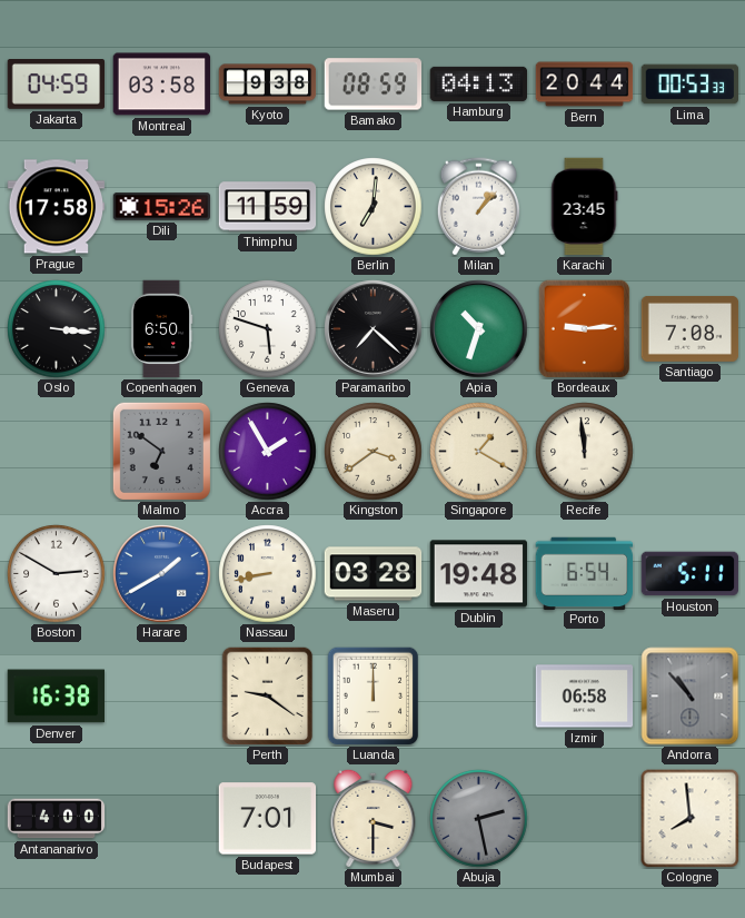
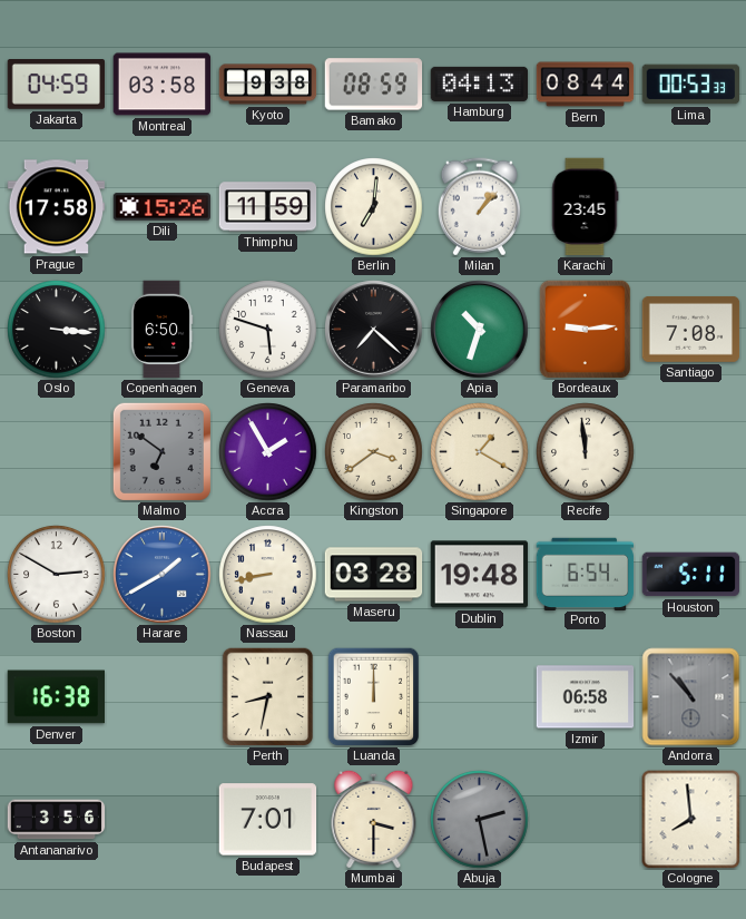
Bern: 20:44 -> 08:44 (586, 85)
Perth: 9:21 -> 8:32 (268, 697)
Antananarivo: 4:00 -> 3:56 (57, 820)
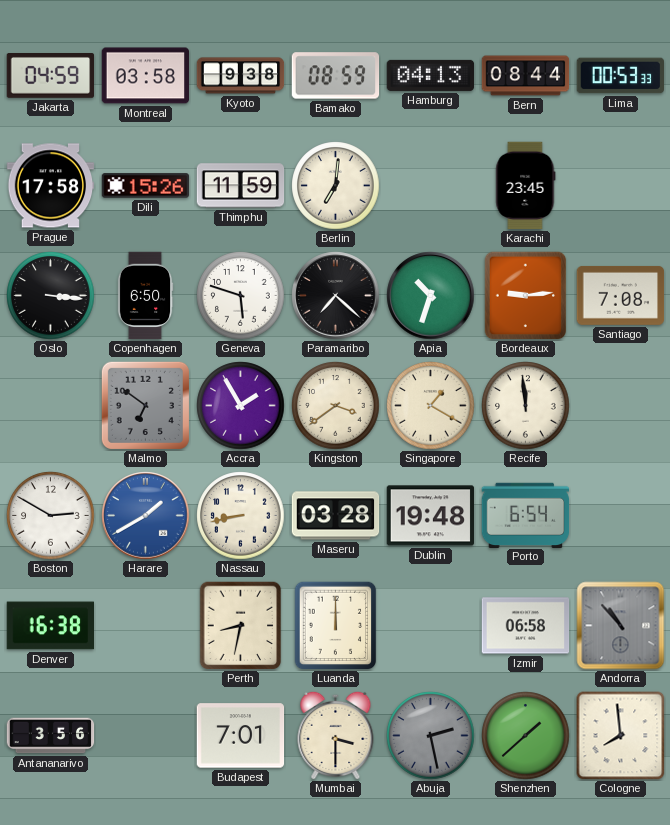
Milan: 1:07 -> none (479, 207)
Houston: 5:11 -> none (691, 575)
Shenzhen: none -> 1:38 (526, 736)
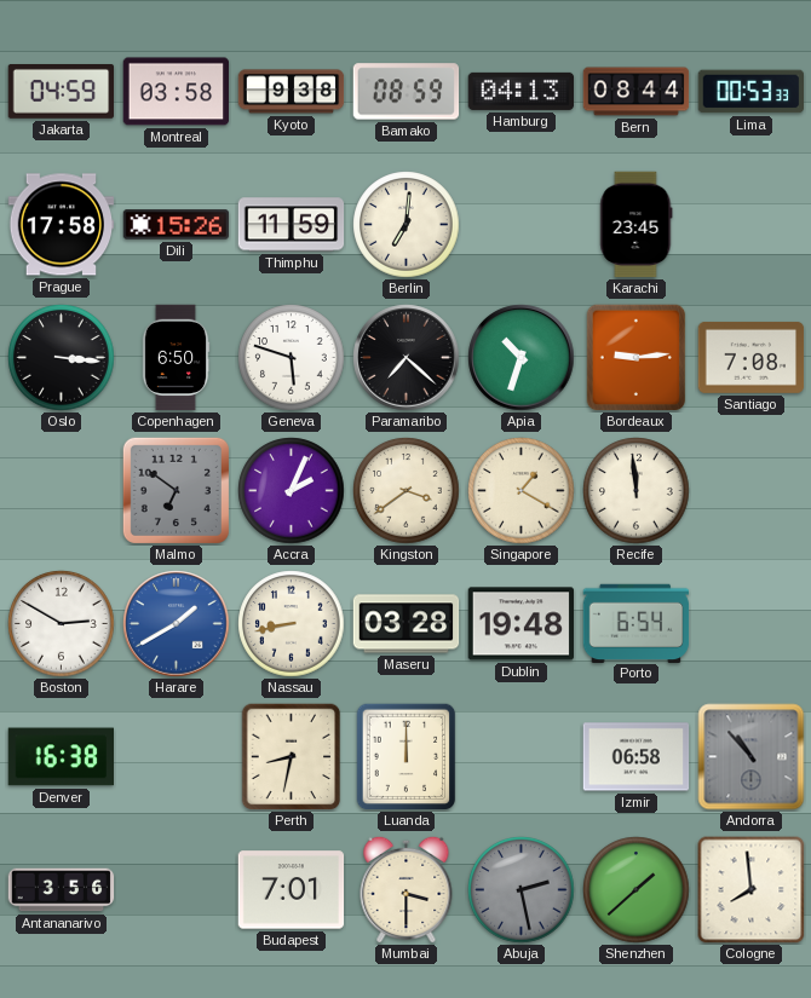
Accra: 1:55 -> 2:04 (292, 491)
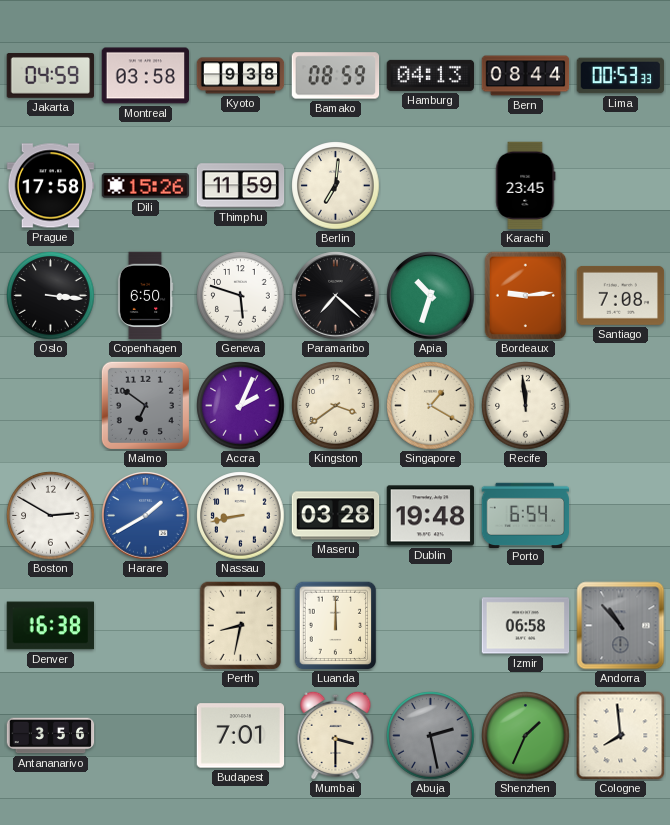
Shenzhen: 1:38 -> 1:34 (526, 736)
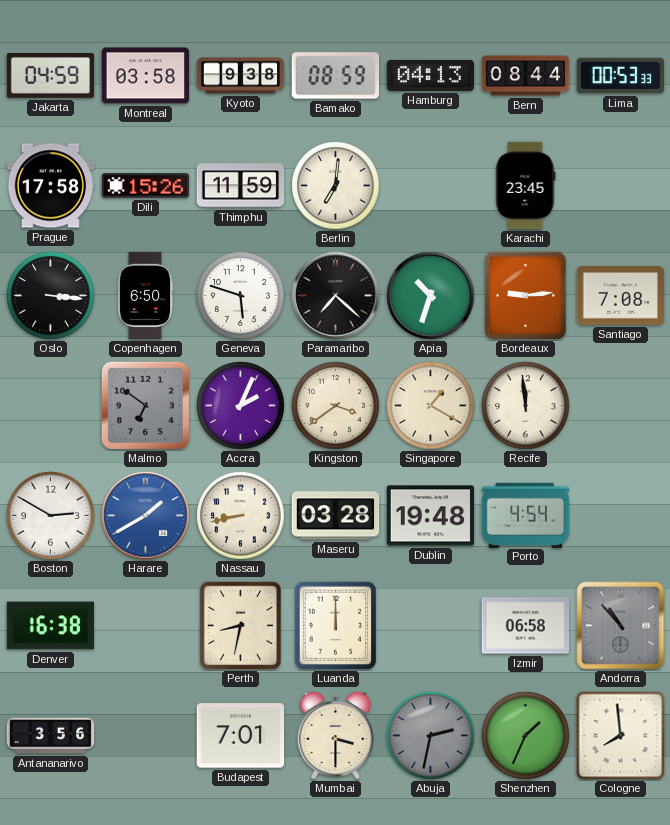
Porto: 6:54 -> 4:54 (526, 515)
Abuja: 2:28 -> 2:32 (431, 736)
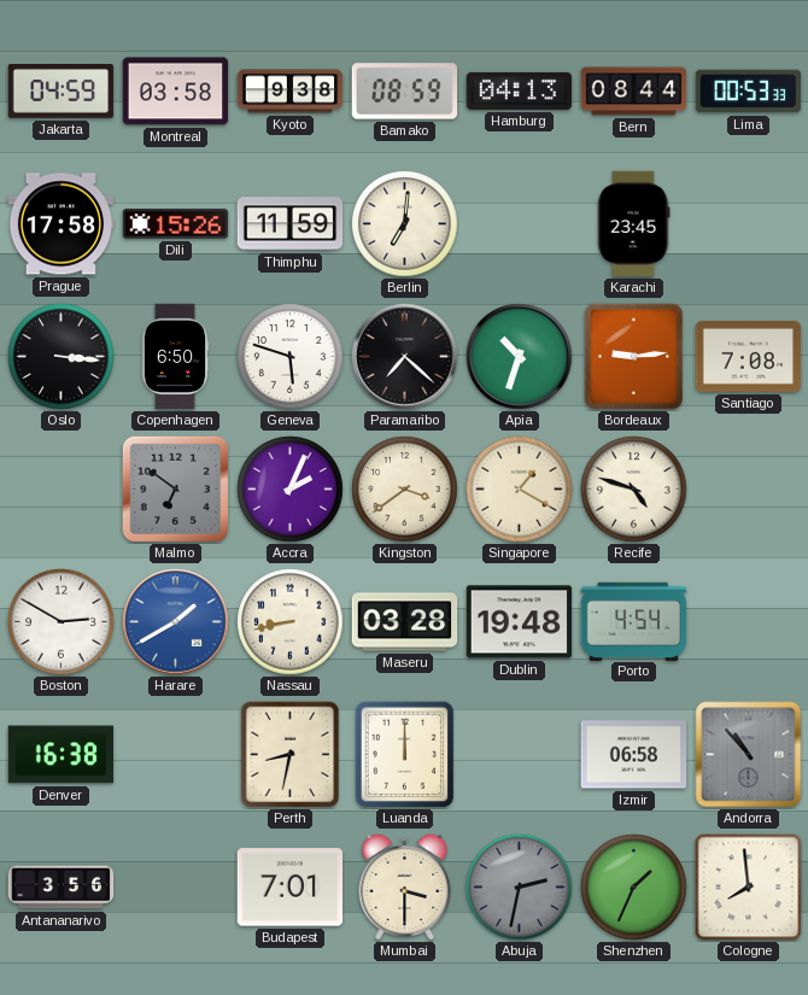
Recife: 11:59 -> 4:48 (634, 490)
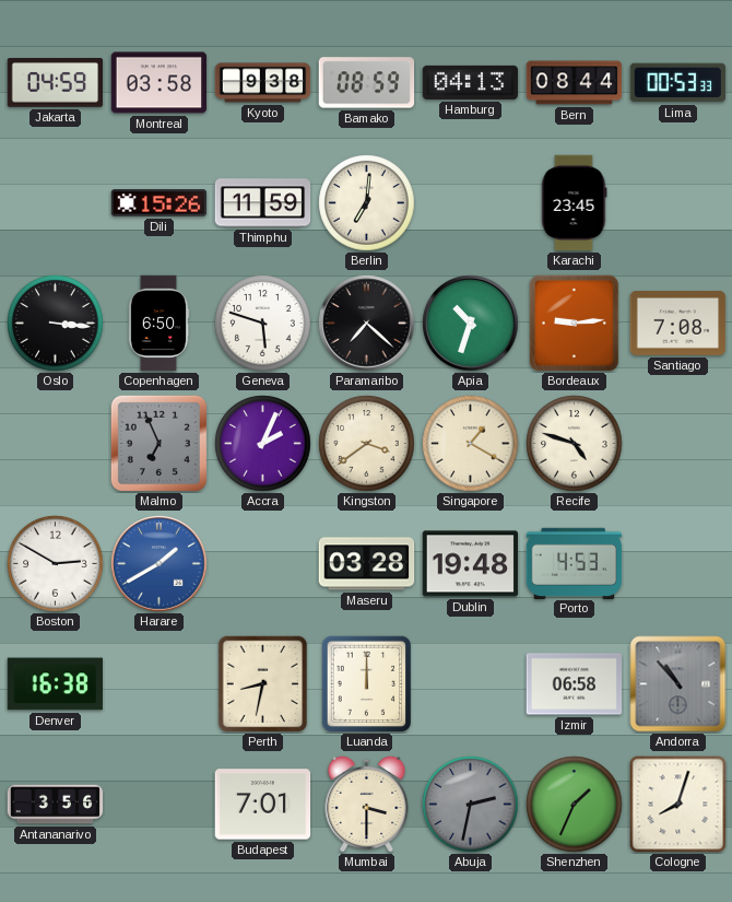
Prague: 17:58 -> none (62, 224)
Malmo: 6:51 -> 6:56 (158, 443)
Nassau: 8:43 -> none (291, 622)
Porto: 4:54 -> 4:53 (575, 563)
Cologne: 7:59 -> 8:03 (678, 805)
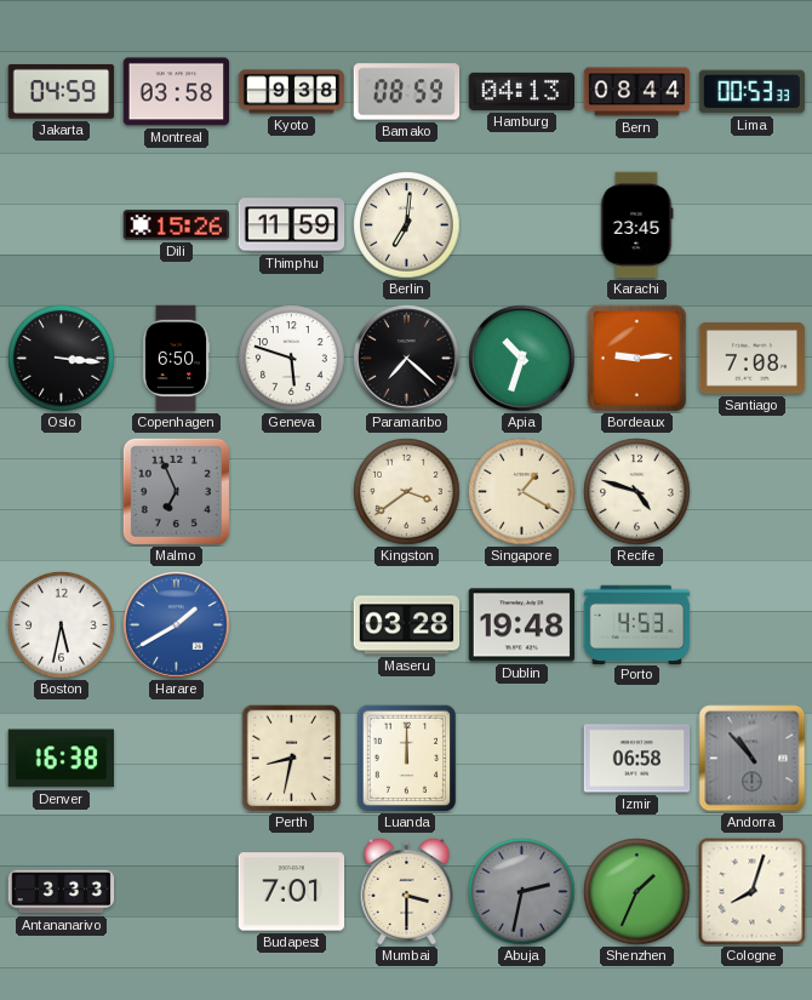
Accra: 2:04 -> none (263, 444)
Boston: 2:50 -> 5:32 (62, 625)
Antananarivo: 3:56 -> 3:33 (62, 892)
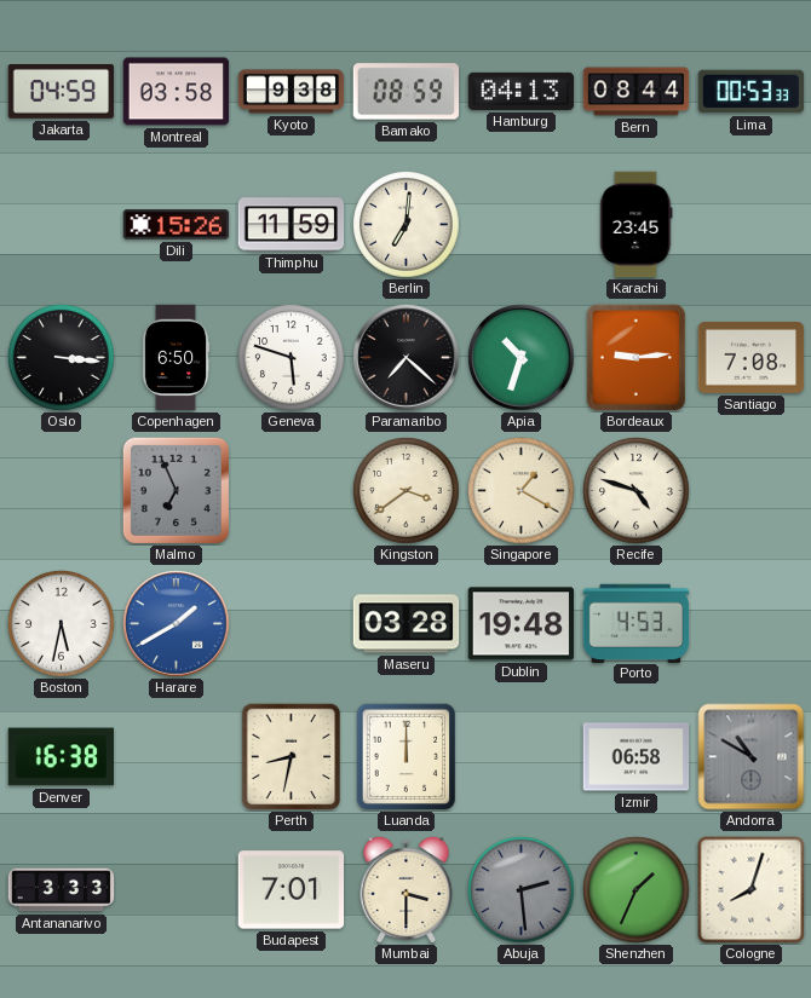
Andorra: 10:53 -> 10:50 (752, 757)
Abuja: 2:32 -> 2:29 (522, 890)
